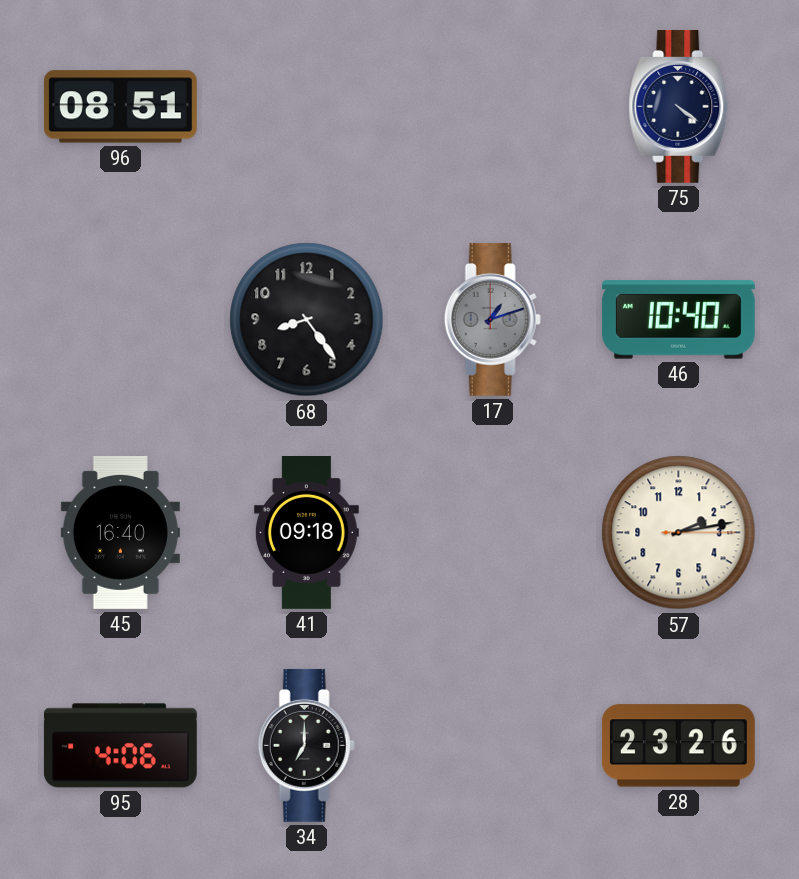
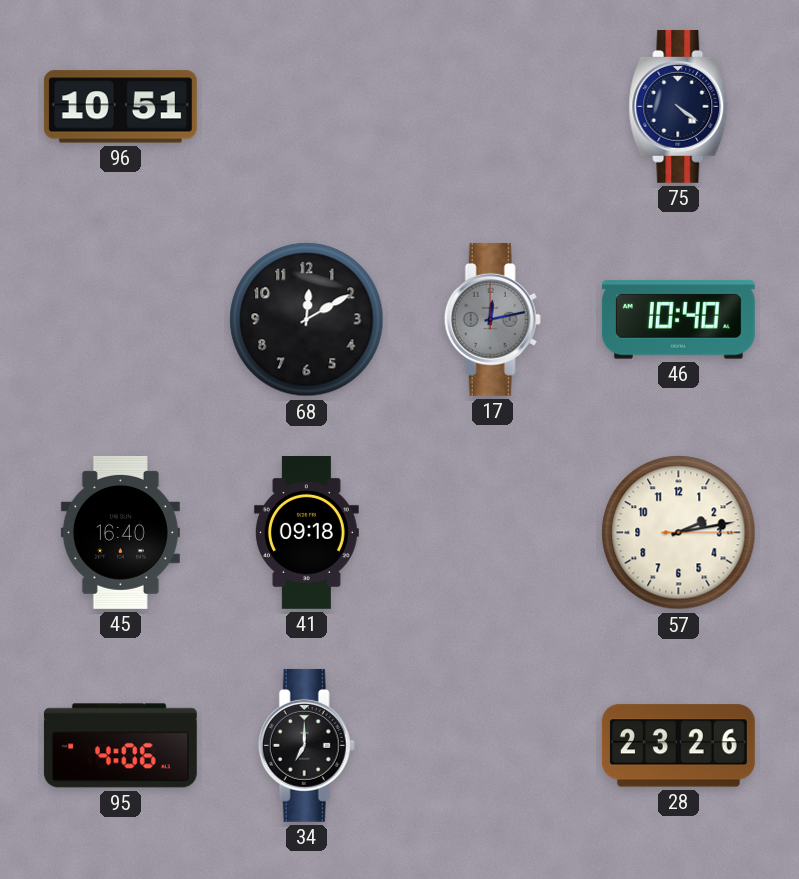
96: 08:51 -> 10:51 (120, 107)
68: 8:24 -> 12:10 (307, 320)
17: 1:12 -> 12:13 (492, 319)
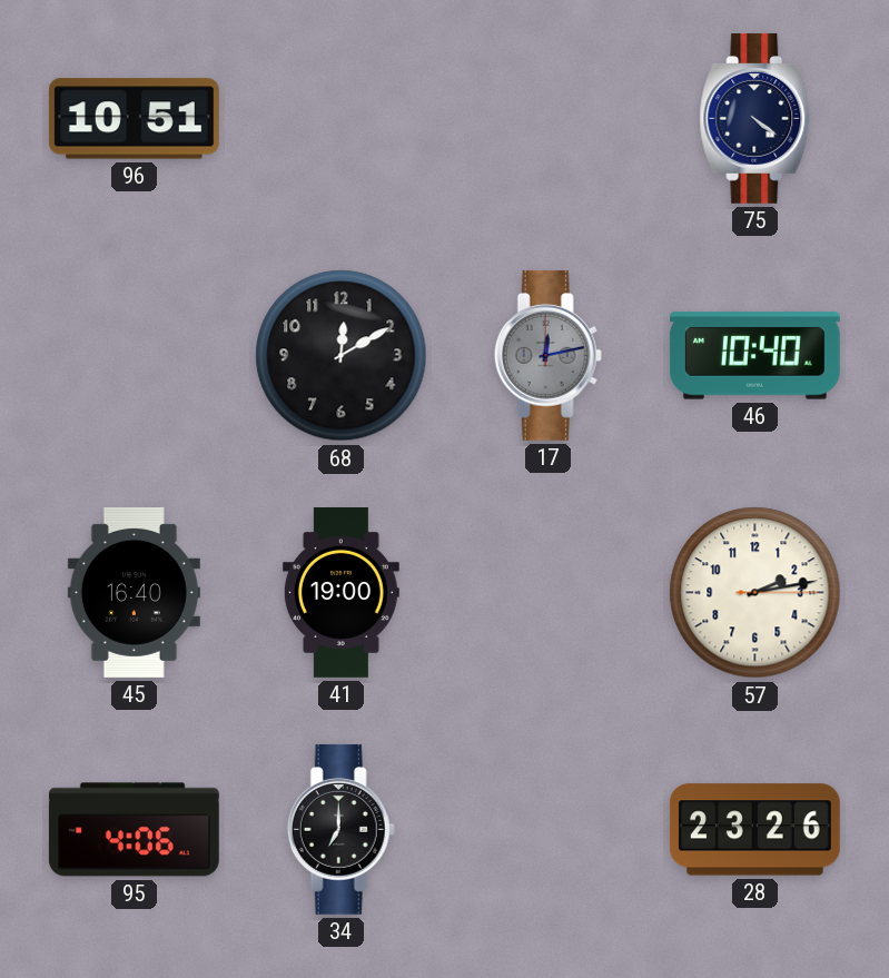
41: 09:18 -> 19:00 (340, 593)
